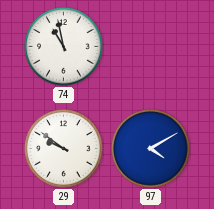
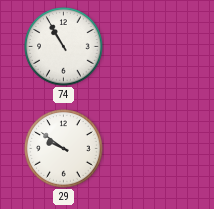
74: 10:58 -> 10:55 (64, 47)
97: 4:10 -> none (151, 149)
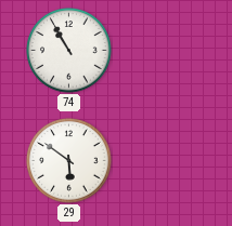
29: 9:51 -> 5:51 (69, 161)
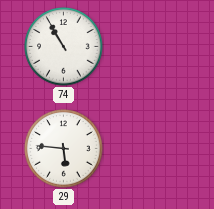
29: 5:51 -> 5:46 (64, 149)
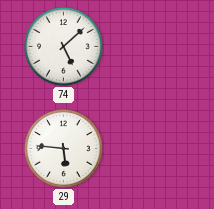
74: 10:55 -> 5:08 (64, 47)
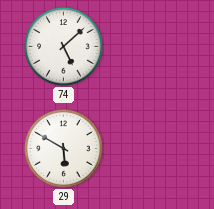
29: 5:46 -> 5:50 (64, 149)
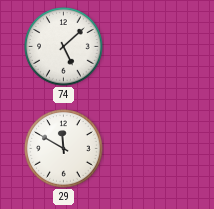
29: 5:50 -> 11:50 (64, 149)
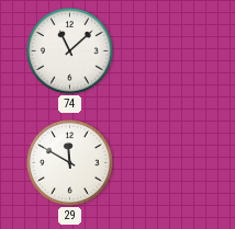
74: 5:08 -> 11:08 (70, 51)
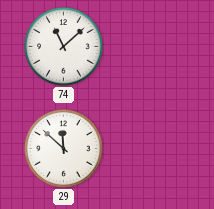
29: 11:50 -> 11:52 (64, 149)
